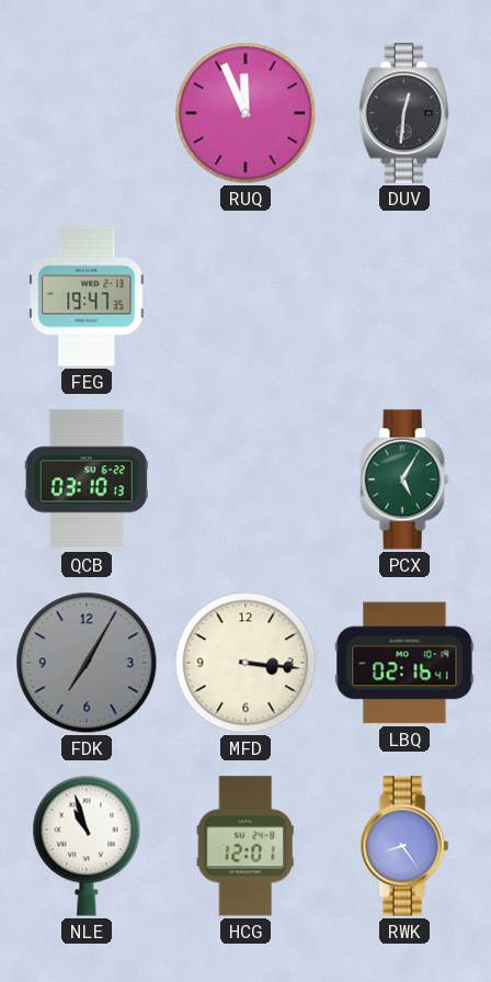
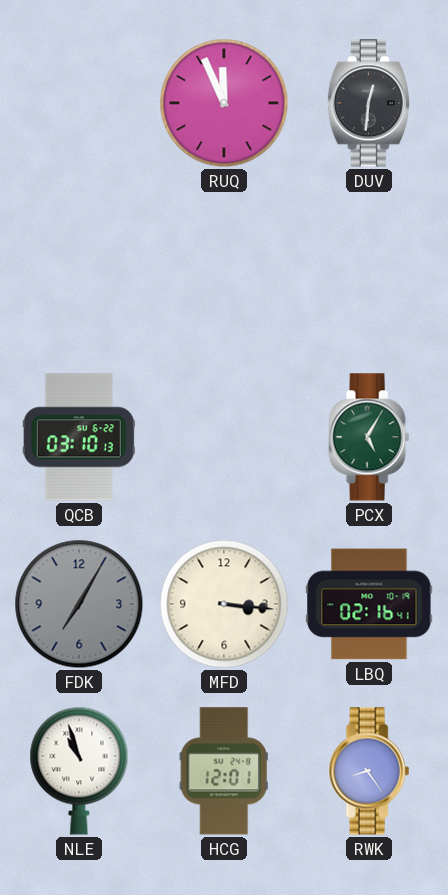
FEG: 19:47 -> none (87, 296)
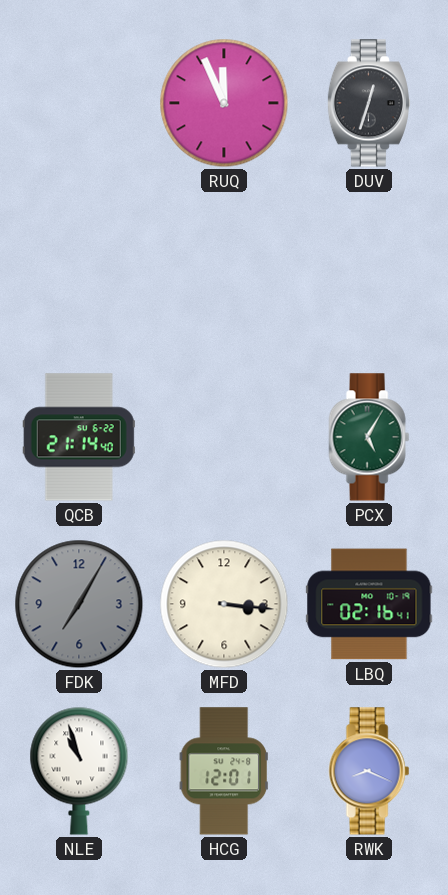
DUV: 12:31 -> 12:33 (369, 103)
QCB: 03:10 -> 21:14 (79, 437)
RWK: 8:24 -> 8:19 (369, 771)
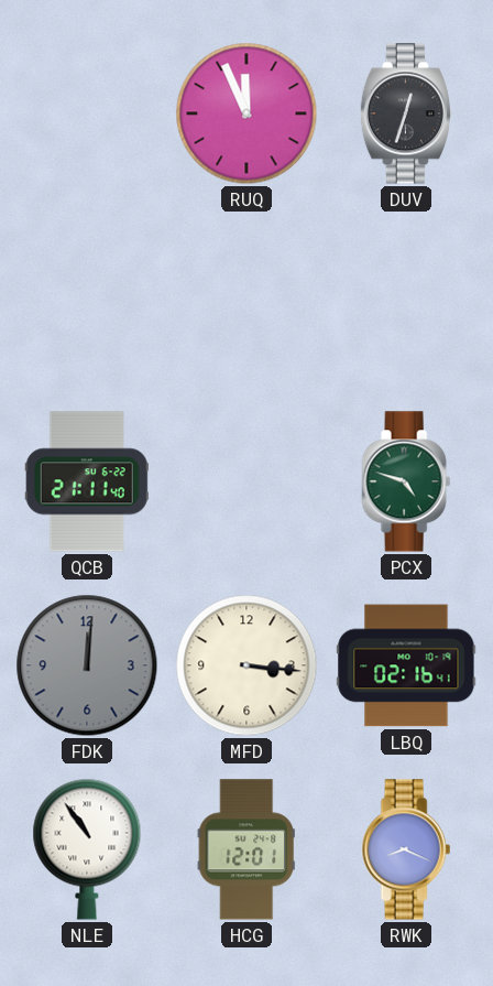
QCB: 21:14 -> 21:11 (87, 481)
PCX: 5:05 -> 4:48 (406, 481)
FDK: 7:05 -> 12:01 (87, 665)
NLE: 10:57 -> 10:54 (87, 849)
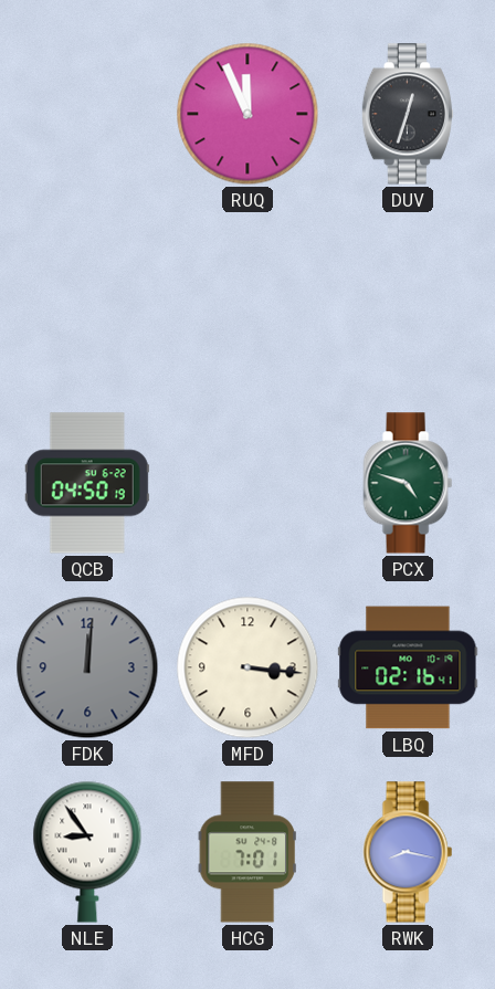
QCB: 21:11 -> 04:50 (87, 483)
NLE: 10:54 -> 8:54 (87, 852)
HCG: 12:01 -> 7:01 (247, 852)
RWK: 8:19 -> 8:17 (408, 852)
